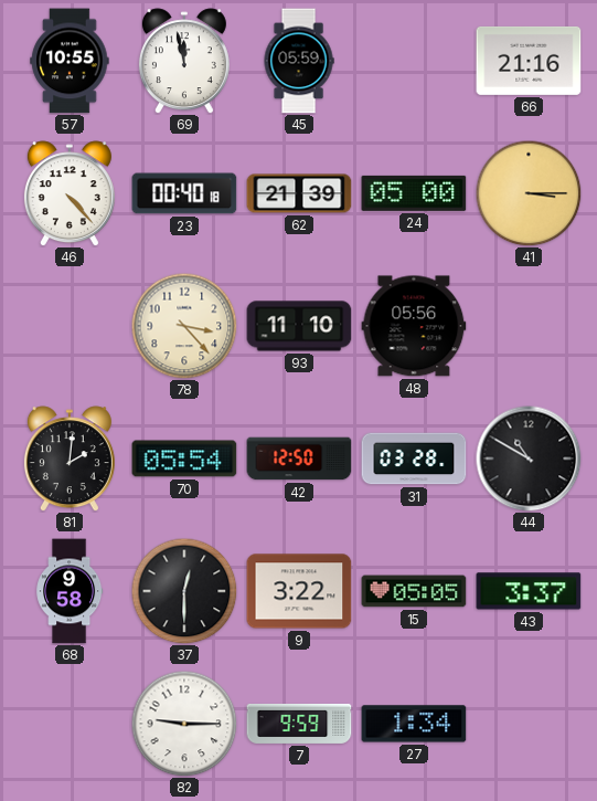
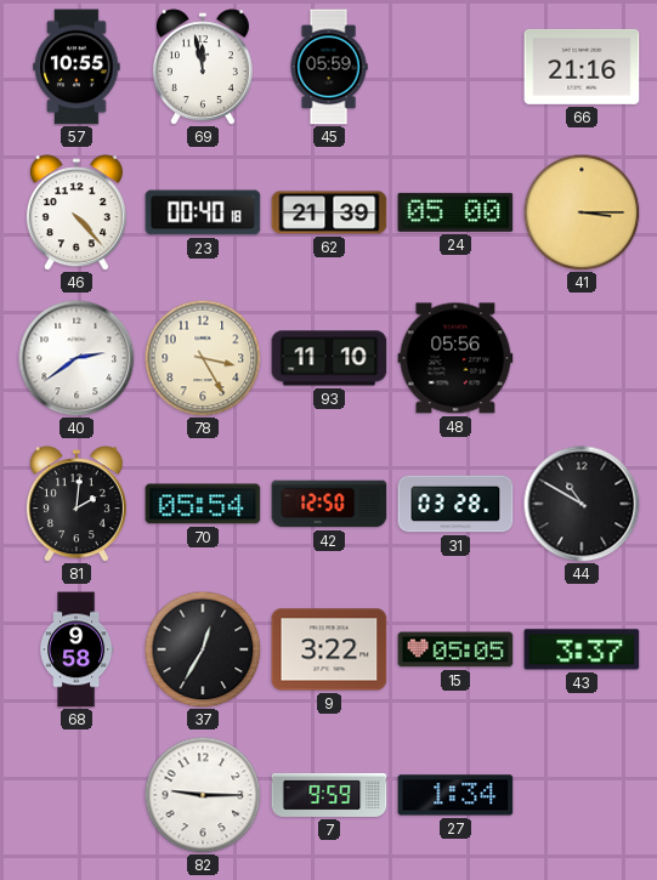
40: none -> 2:39 (77, 358)
78: 3:23 -> 3:25 (203, 358)
37: 12:30 -> 12:35 (203, 649)
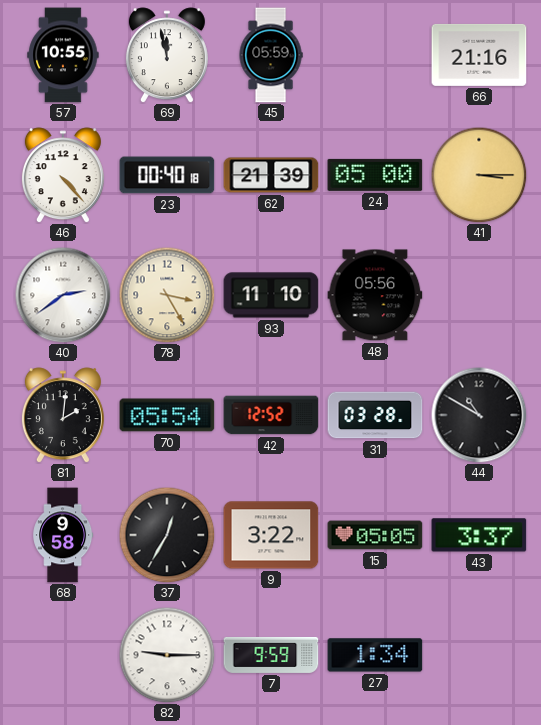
42: 12:50 -> 12:52 (271, 415)
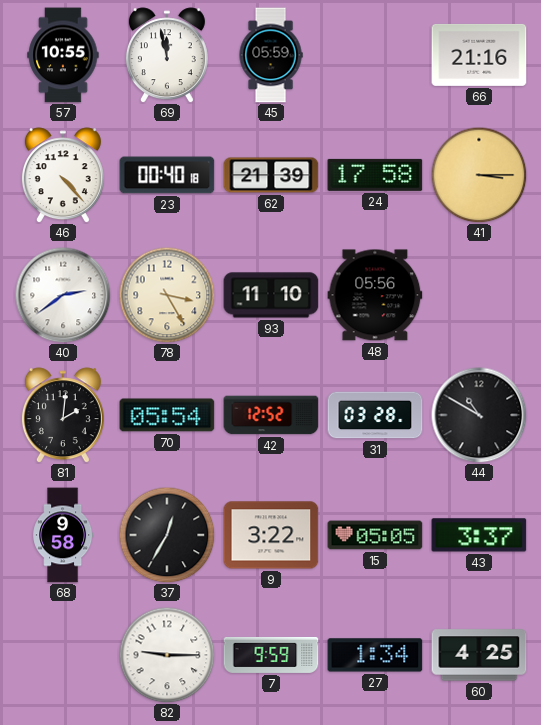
24: 05:00 -> 17:58 (375, 175)
60: none -> 4:25 (479, 655)
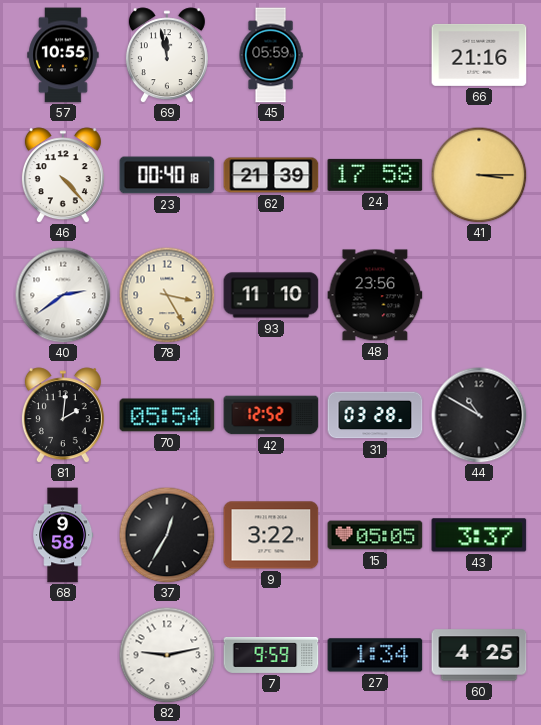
48: 05:56 -> 23:56 (375, 295)
82: 9:15 -> 9:13 (167, 655)
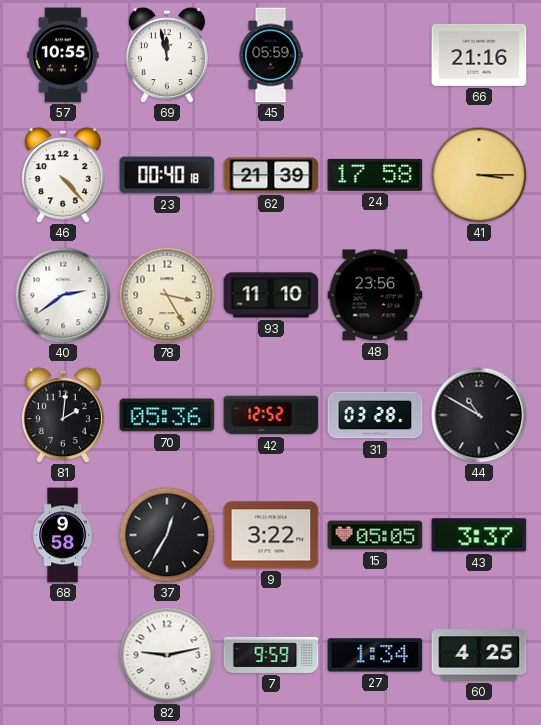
70: 05:54 -> 05:36 (167, 415)
